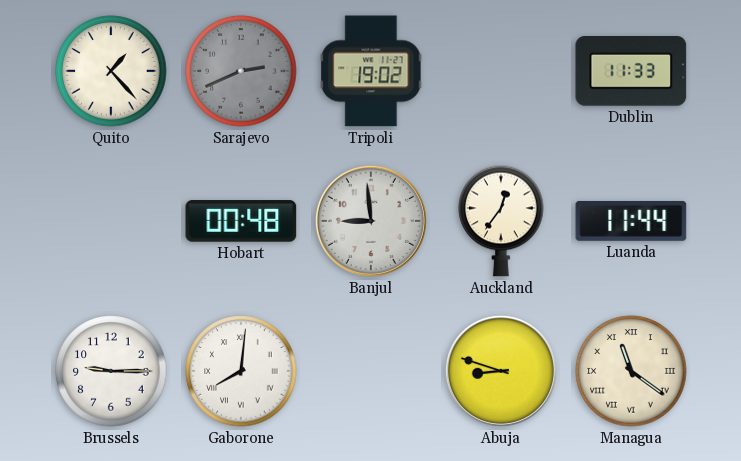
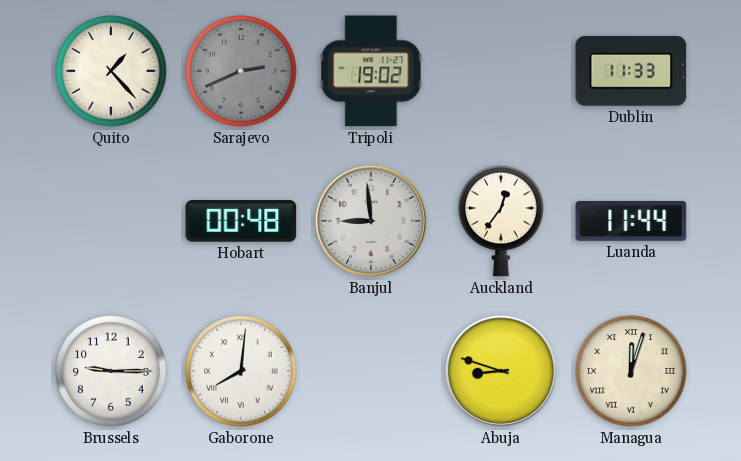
Managua: 11:21 -> 12:03 (631, 371)
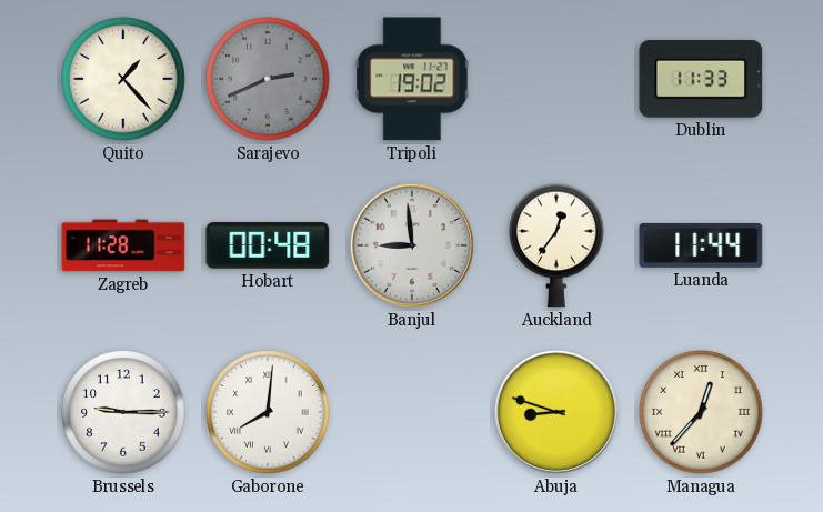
Zagreb: none -> 11:28 (123, 245)
Managua: 12:03 -> 12:37 (701, 412)
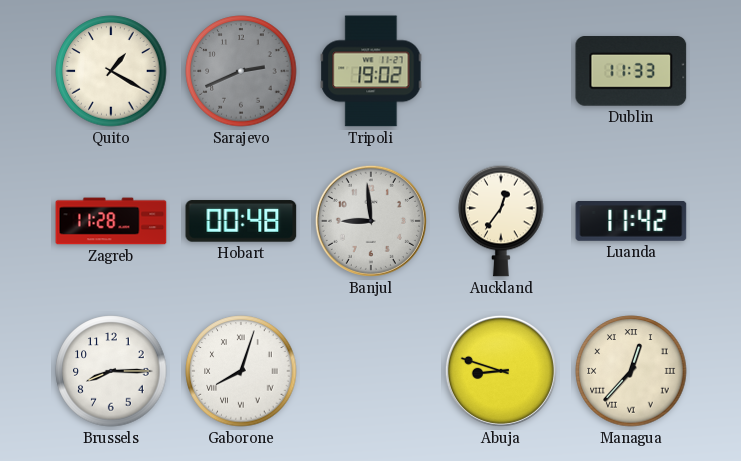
Quito: 1:23 -> 1:20 (111, 71)
Luanda: 11:44 -> 11:42 (631, 221)
Brussels: 9:15 -> 8:15 (111, 371)
Gaborone: 8:01 -> 8:03 (241, 371)
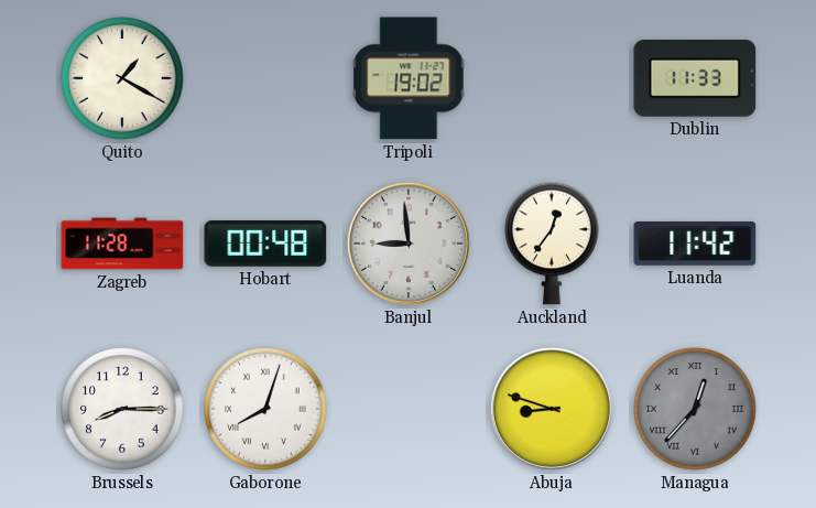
Sarajevo: 2:41 -> none (241, 71)
Managua dial: cream -> grey (695, 409)
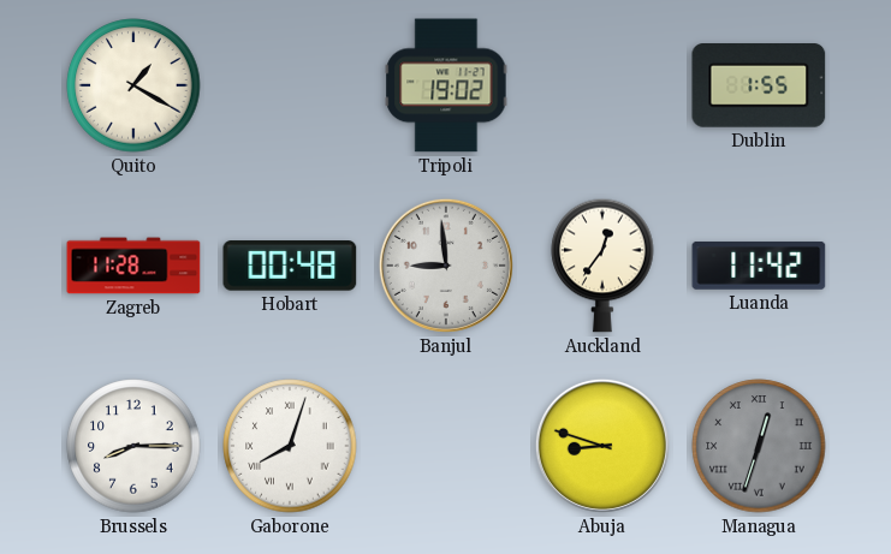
Dublin: 11:33 -> 1:55 (759, 87)
Managua: 12:37 -> 12:33 (759, 446)
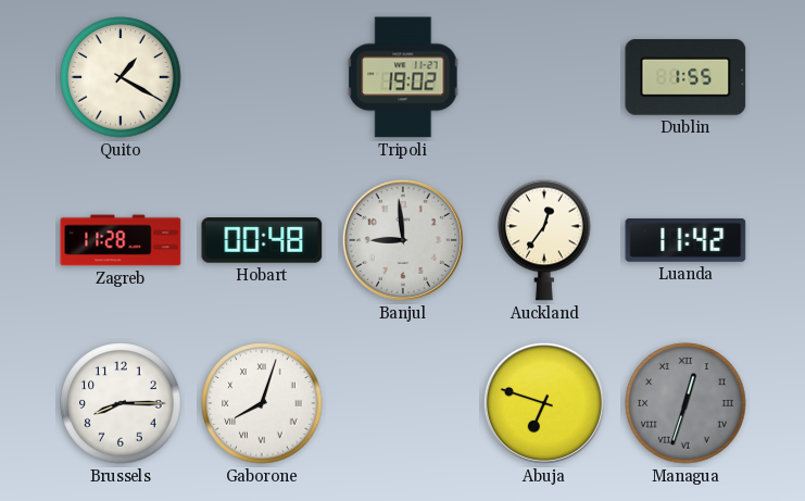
Abuja: 8:48 -> 6:48 (544, 403)
